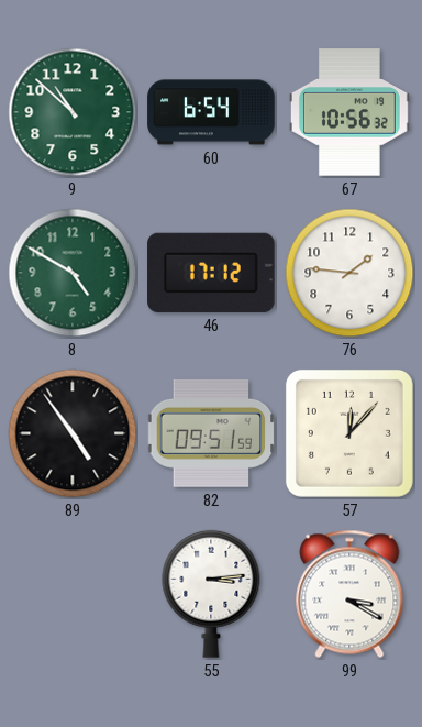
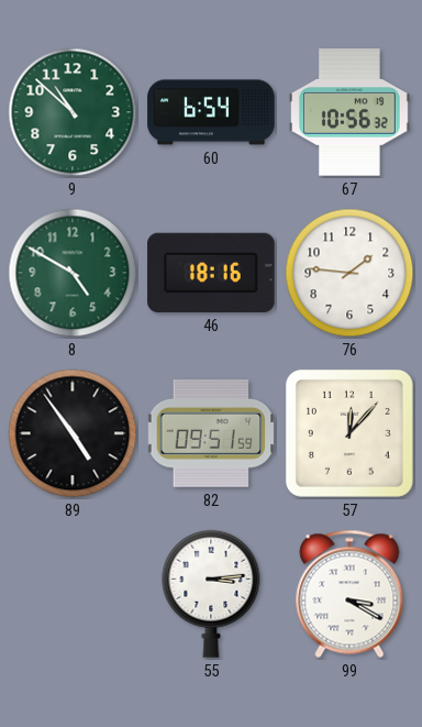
46: 17:12 -> 18:16 (211, 273)
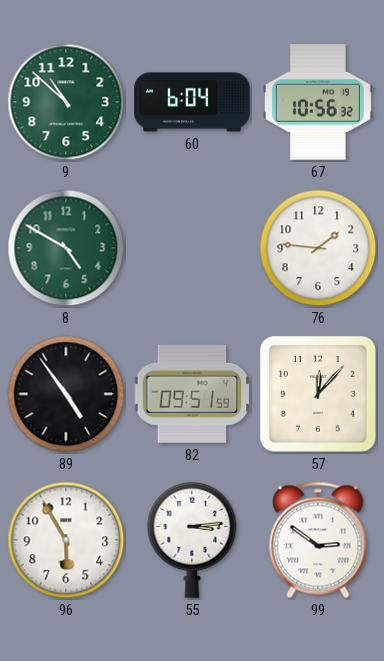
60: 6:54 -> 6:04 (192, 102)
46: 18:16 -> none (211, 273)
96: none -> 5:55 (66, 540)
99: 3:20 -> 2:51 (318, 540)
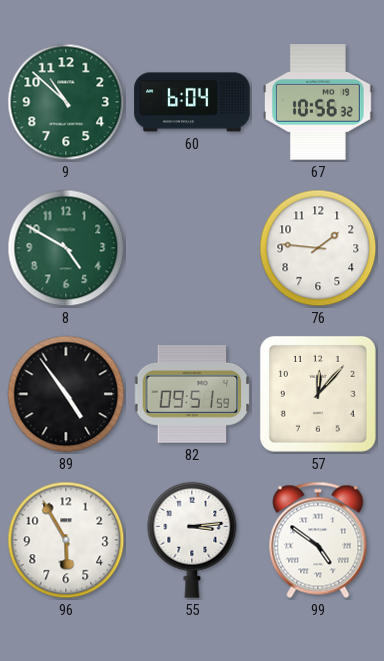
99: 2:51 -> 4:51 (318, 540)
